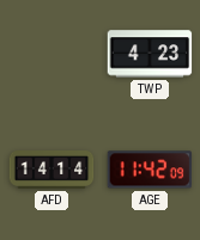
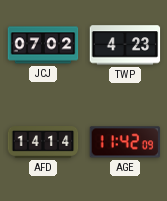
JCJ: none -> 07:02 (43, 45)
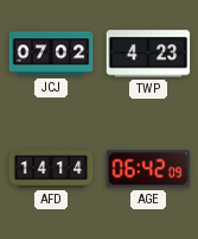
AGE: 11:42 -> 06:42 (148, 169)
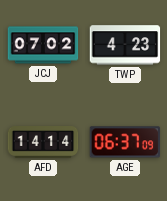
AGE: 06:42 -> 06:37 (125, 142)
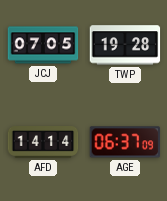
JCJ: 07:02 -> 07:05 (43, 45)
TWP: 4:23 -> 19:28 (125, 45)
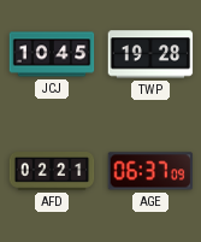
JCJ: 07:05 -> 10:45 (52, 54)
AFD: 14:14 -> 02:21 (52, 172)
